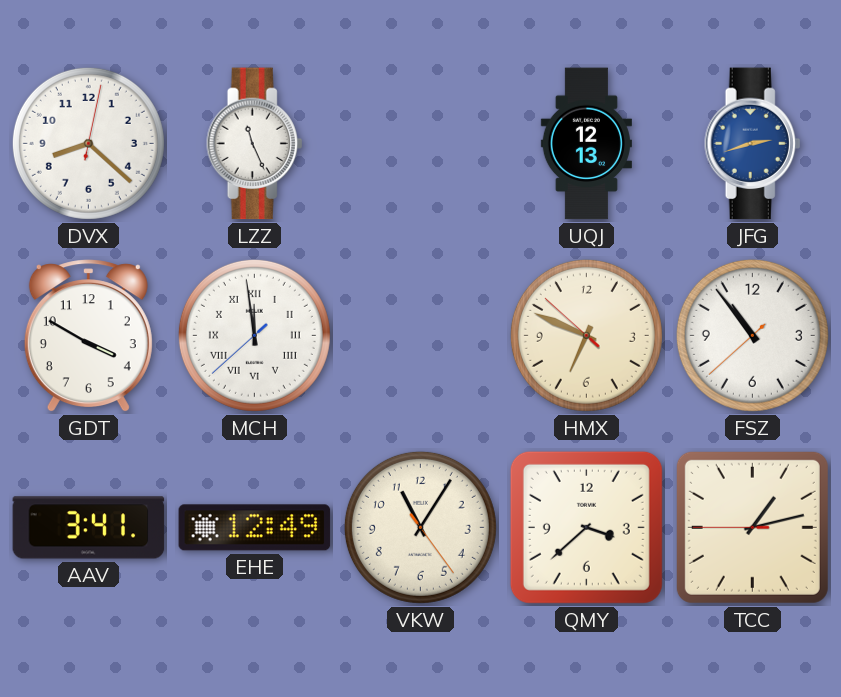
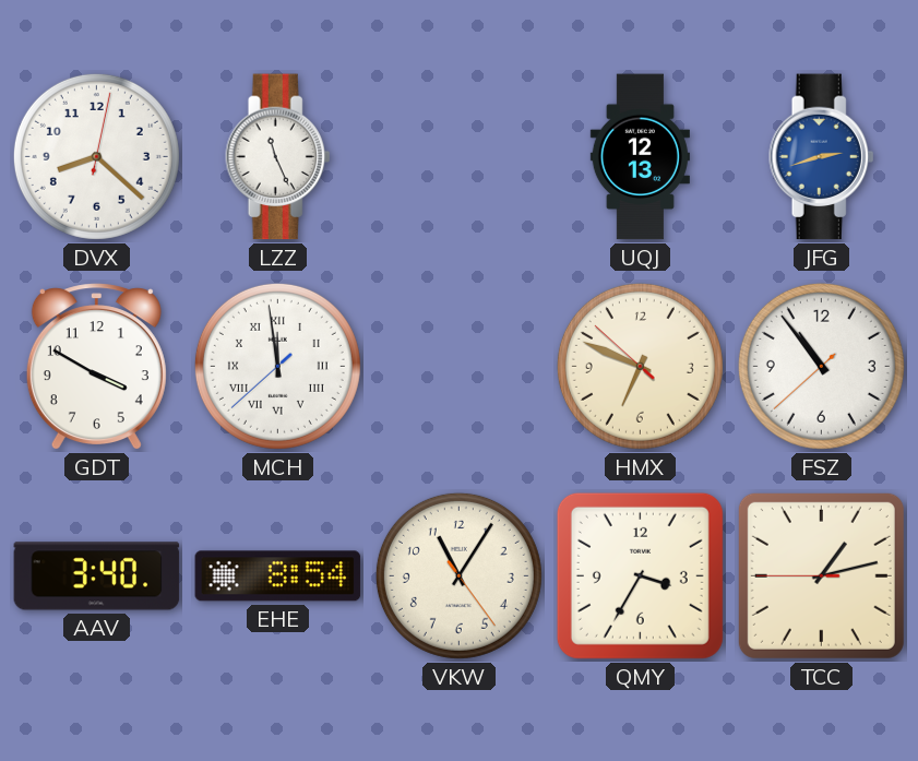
AAV: 3:41 -> 3:40 (97, 576)
EHE: 12:49 -> 8:54 (278, 576)
QMY: 3:38 -> 3:35 (640, 575)
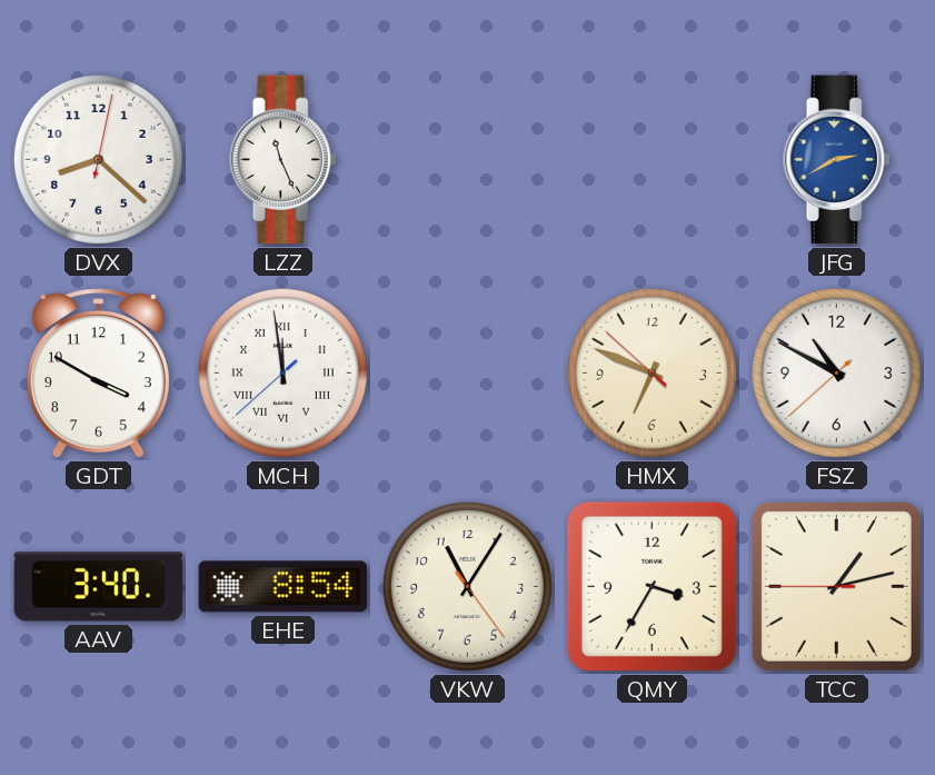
UQJ: 12:13 -> none (640, 157)
JFG: 2:42 -> 2:40 (837, 160)
FSZ: 10:53 -> 10:49 (836, 372)
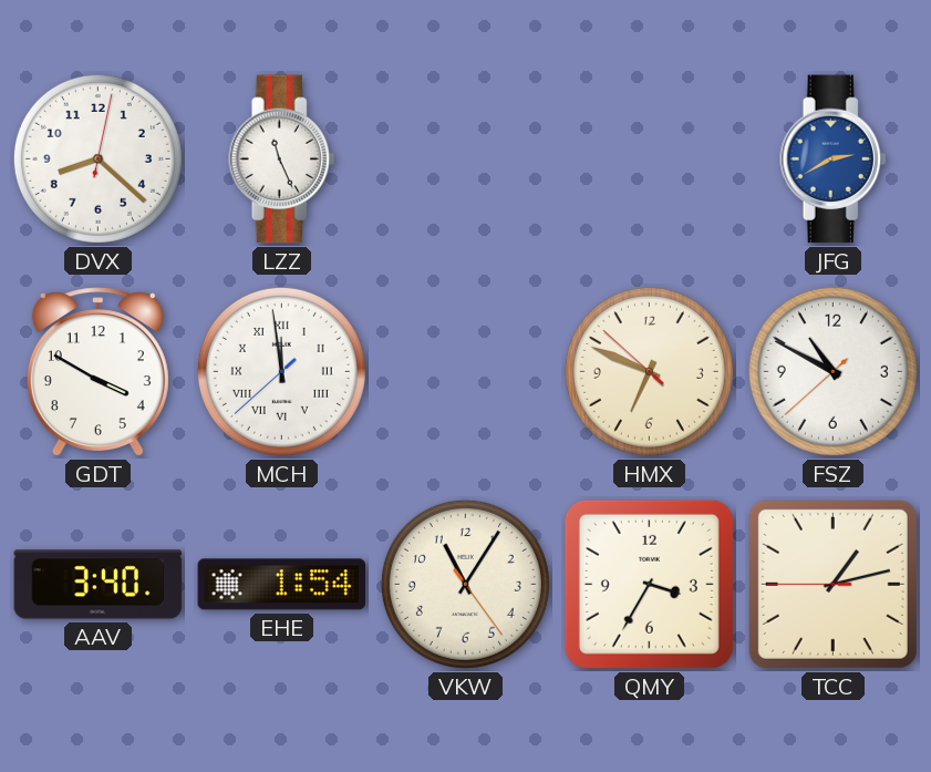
EHE: 8:54 -> 1:54 (282, 585)
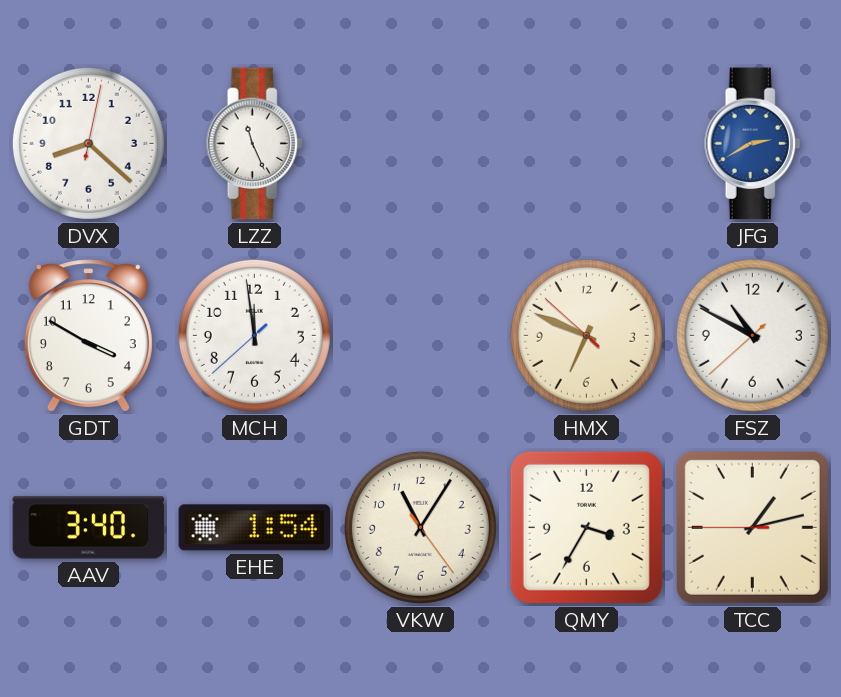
MCH numerals: Roman -> Arabic (254, 335)
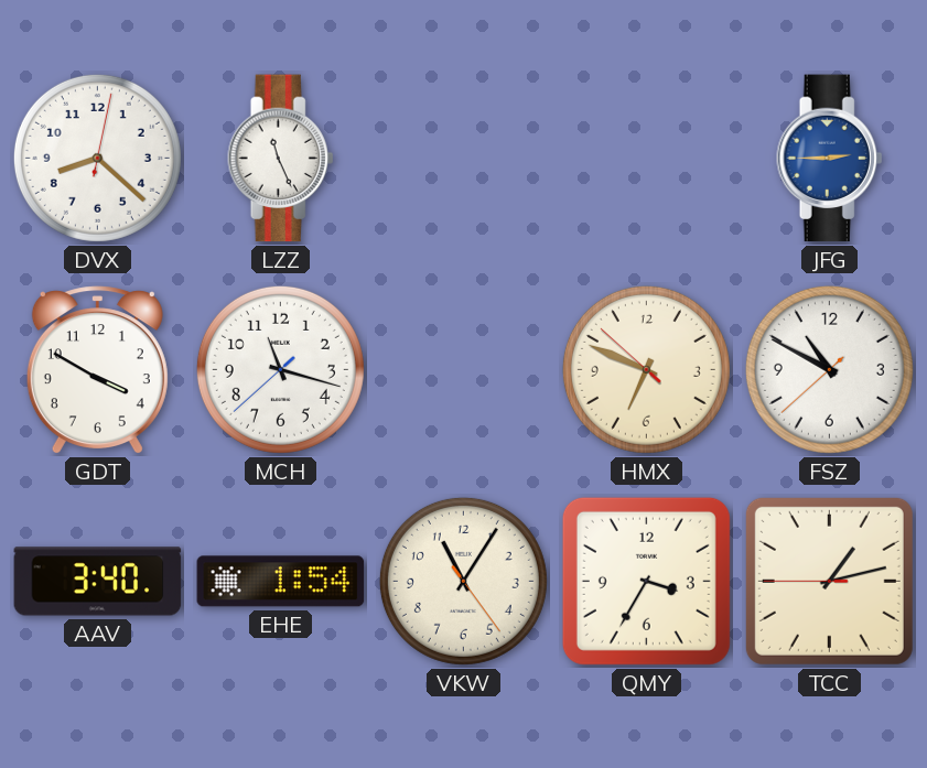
JFG: 2:40 -> 2:45 (830, 159)
MCH: 11:58 -> 11:17 (280, 369)
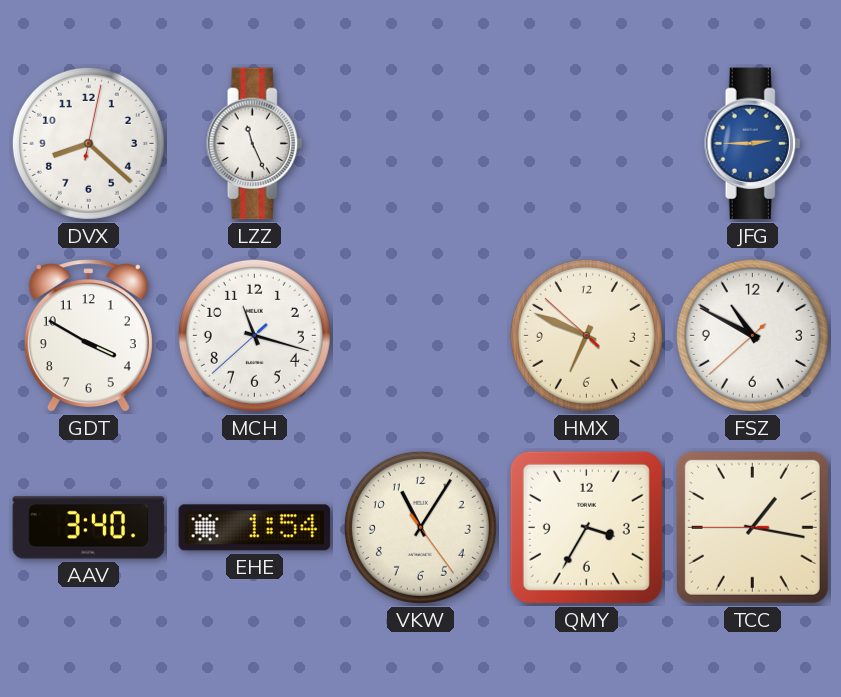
TCC: 1:12 -> 1:16 (752, 527)
